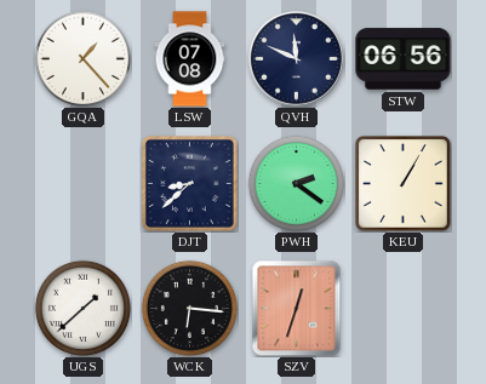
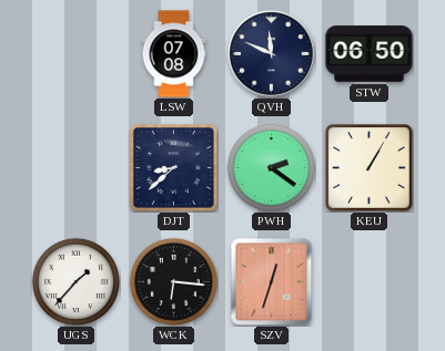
GQA: 1:23 -> none (82, 58)
STW: 06:56 -> 06:50 (370, 54)
UGS: 1:38 -> 1:37 (75, 281)
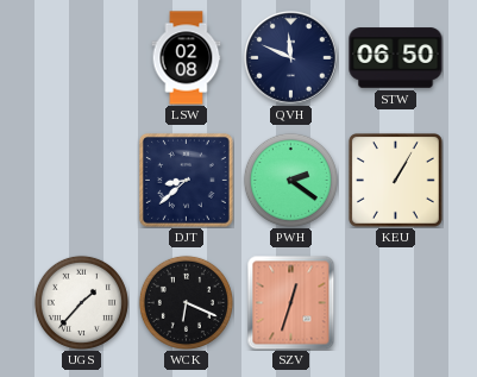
LSW: 07:08 -> 02:08 (187, 58)
WCK: 6:16 -> 6:19 (186, 302)
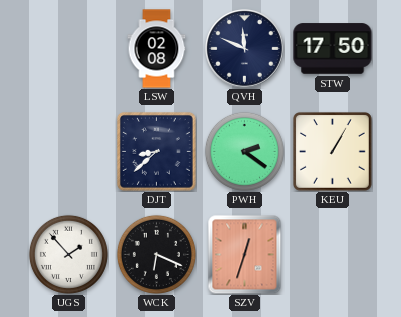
STW: 06:50 -> 17:50 (333, 49)
UGS: 1:37 -> 1:53 (68, 254)
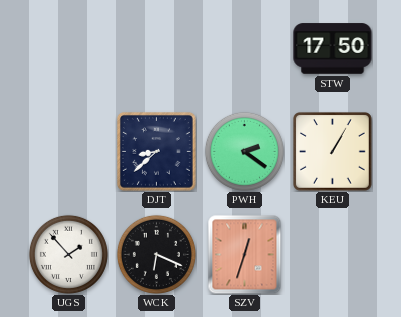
LSW: 02:08 -> none (157, 49)
QVH: 11:49 -> none (245, 49)
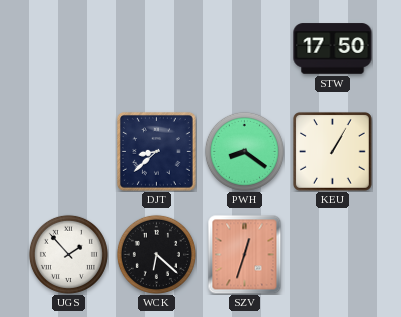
PWH: 2:21 -> 8:21 (244, 151)
WCK: 6:19 -> 6:22 (156, 254)
